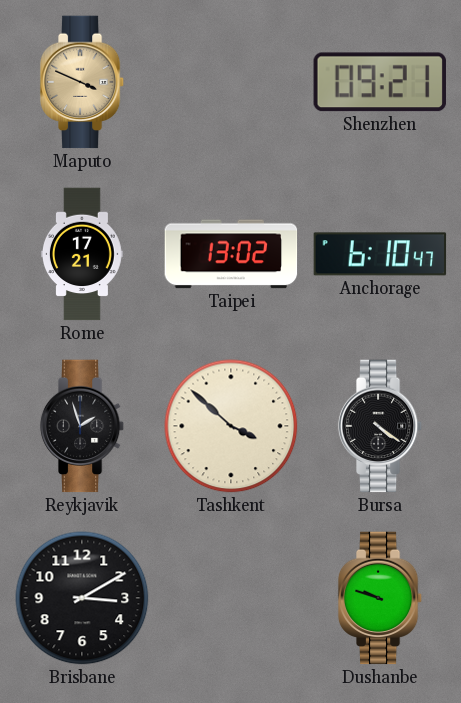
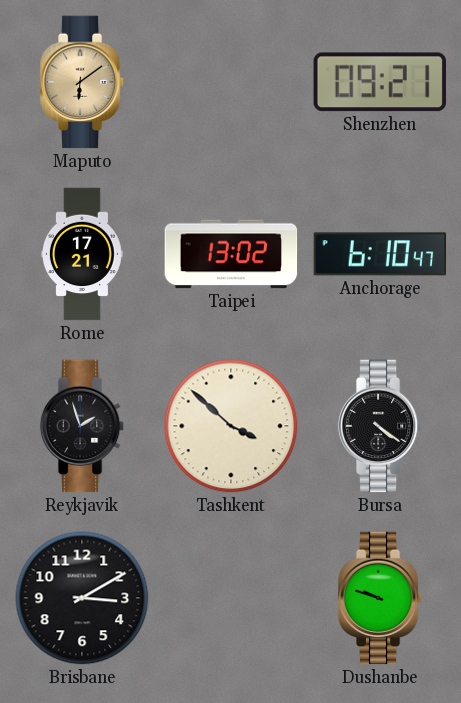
Maputo: 3:49 -> 6:09 (82, 82)
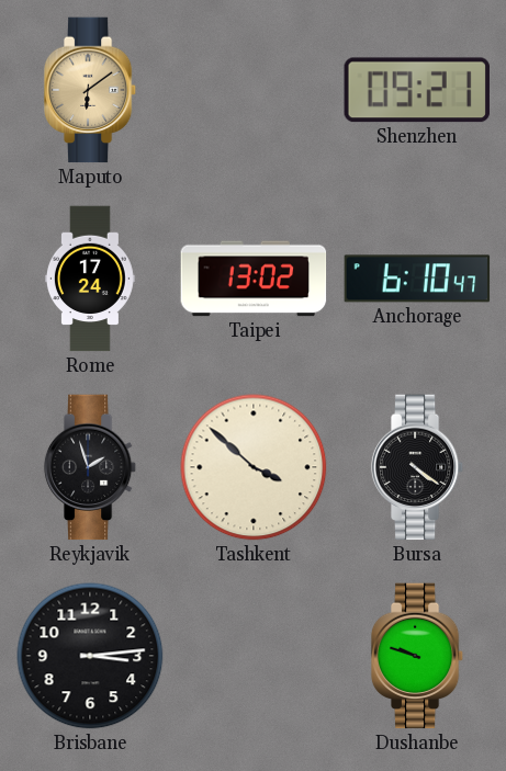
Rome: 17:21 -> 17:24 (90, 279)
Brisbane: 3:10 -> 3:14 (90, 656)
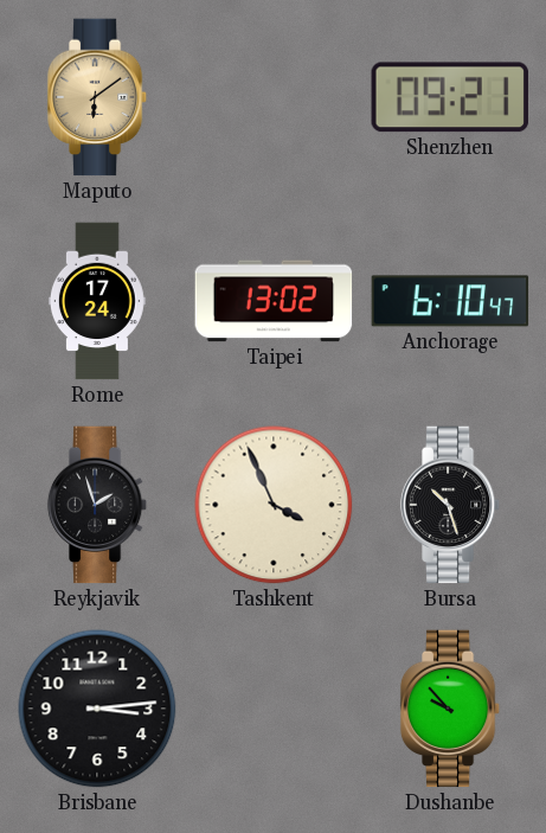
Tashkent: 3:52 -> 3:56 (274, 505)
Bursa: 4:21 -> 10:27 (450, 505)
Dushanbe: 9:48 -> 9:53 (450, 709)
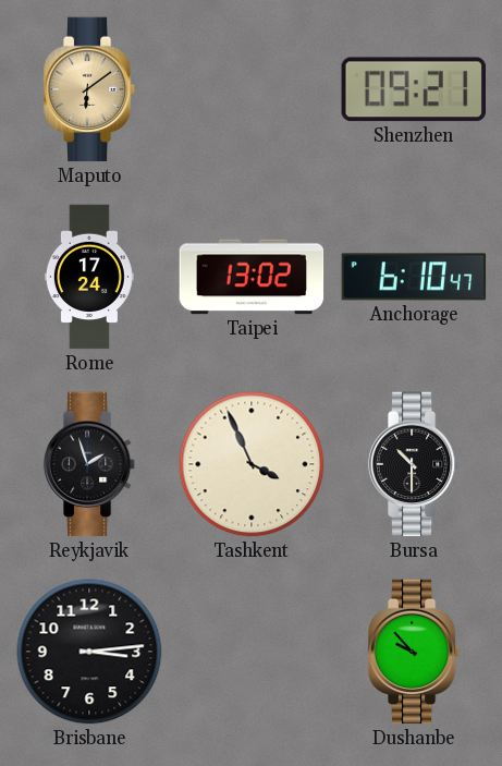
Bursa: 10:27 -> 10:30 (414, 464)
